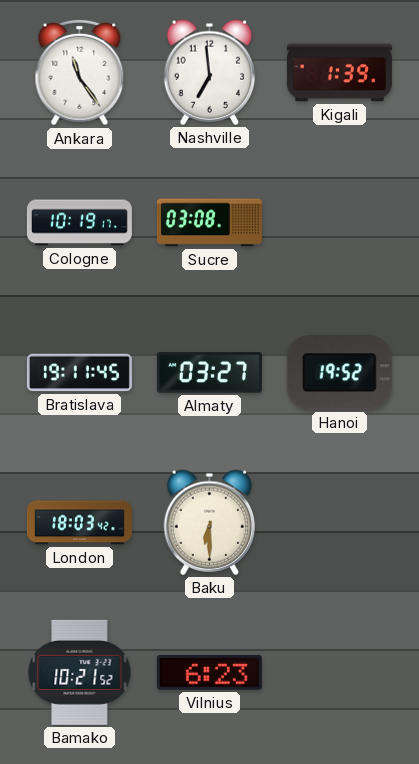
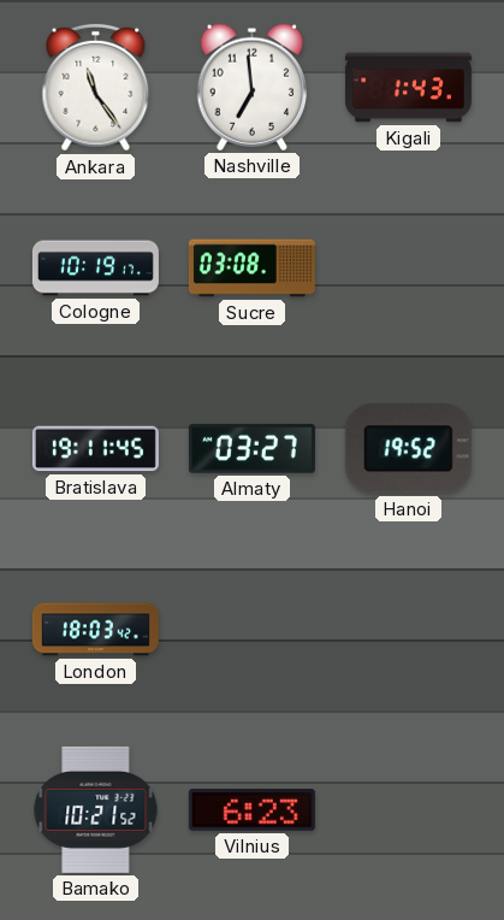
Kigali: 1:39 -> 1:43 (408, 88)
Baku: 6:30 -> none (210, 522)
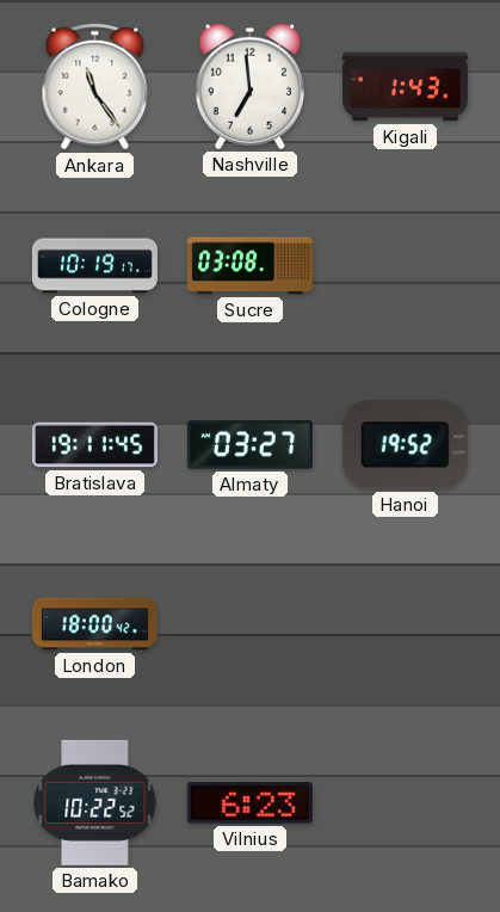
London: 18:03 -> 18:00 (94, 624)
Bamako: 10:21 -> 10:22 (95, 802)
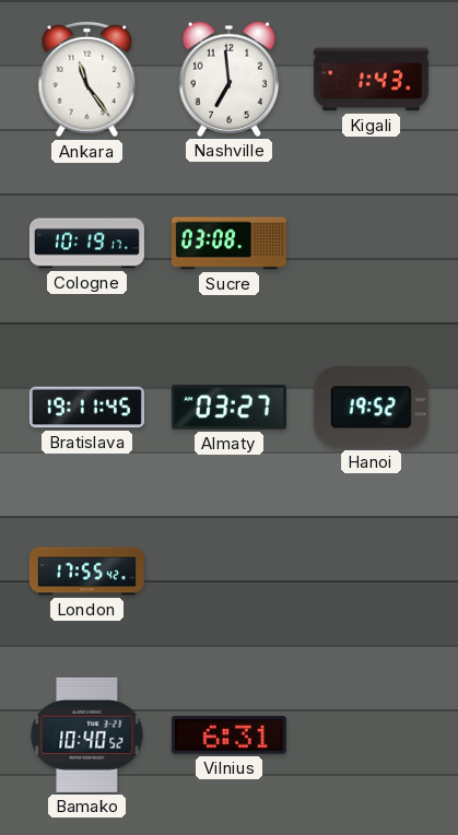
London: 18:00 -> 17:55 (86, 572)
Bamako: 10:22 -> 10:40 (87, 734)
Vilnius: 6:23 -> 6:31 (228, 736)
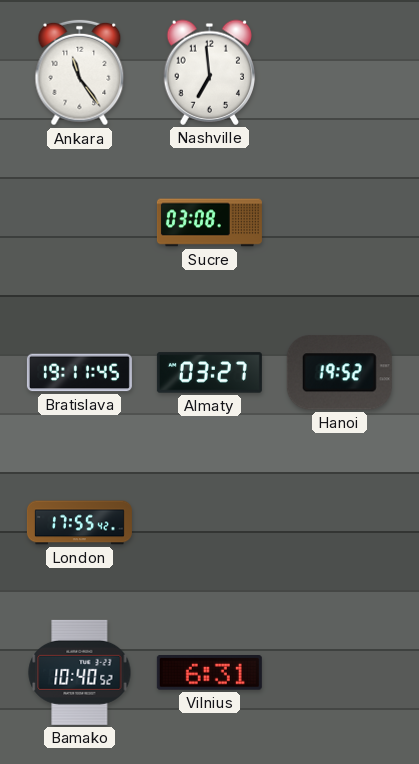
Kigali: 1:43 -> none (371, 80)
Cologne: 10:19 -> none (86, 244)
